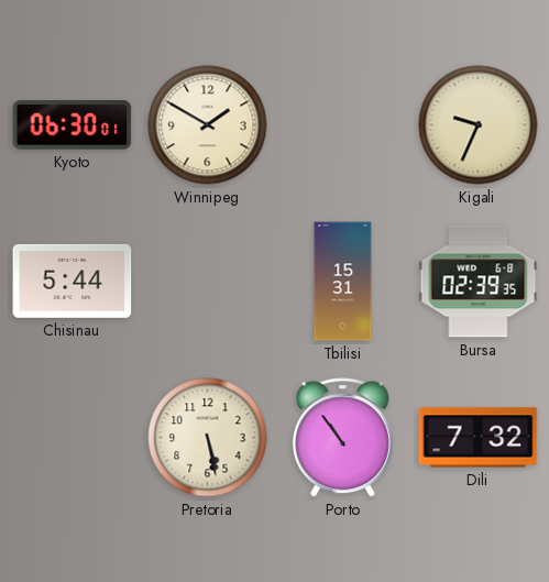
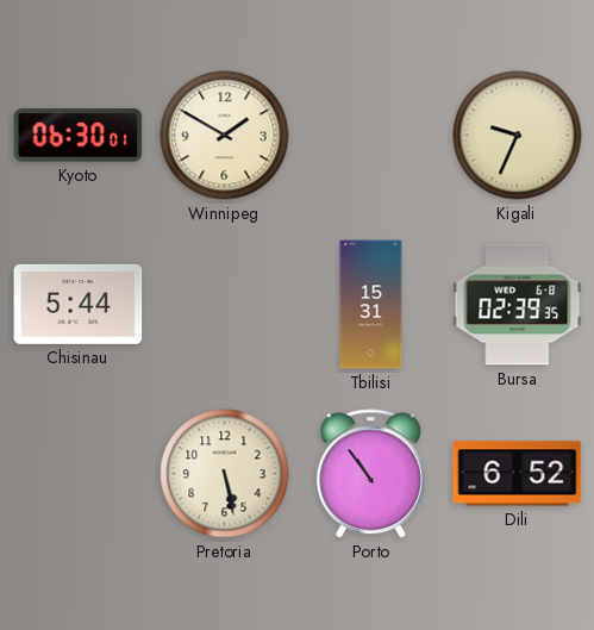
Dili: 7:32 -> 6:52 (518, 474)
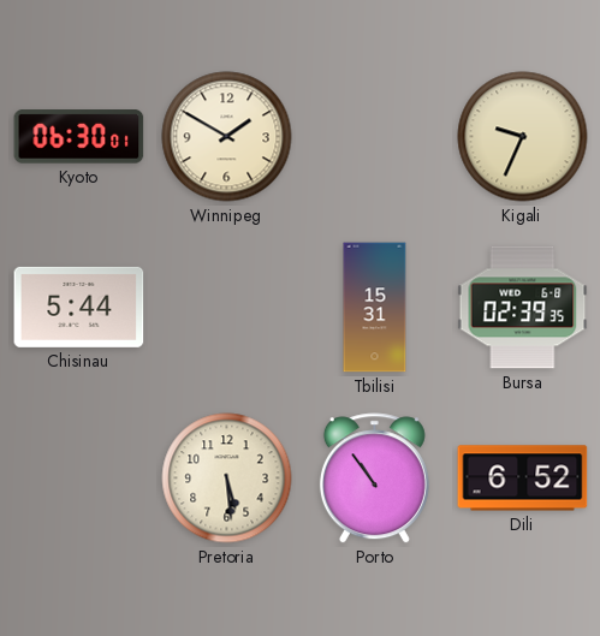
Pretoria: 5:28 -> 5:29 (227, 479)
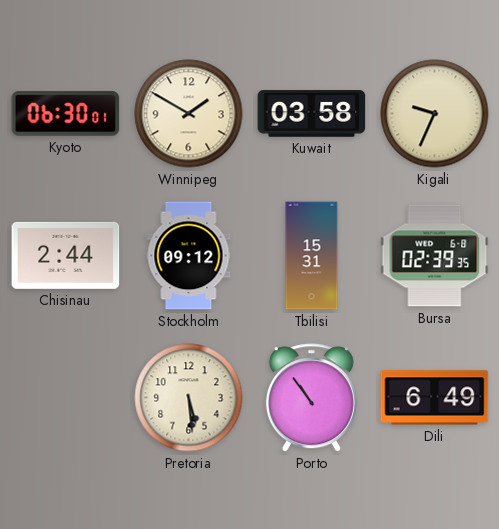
Kuwait: none -> 03:58 (312, 114)
Chisinau: 5:44 -> 2:44 (66, 255)
Stockholm: none -> 09:12 (189, 256)
Dili: 6:52 -> 6:49 (435, 398)
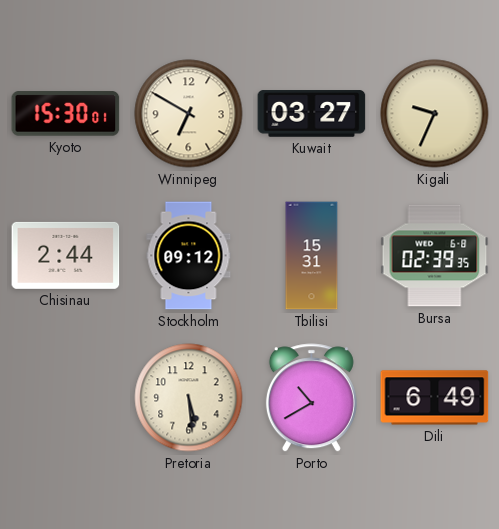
Kyoto: 06:30 -> 15:30 (66, 114)
Winnipeg: 1:50 -> 6:50 (189, 114)
Kuwait: 03:58 -> 03:27 (312, 114)
Porto: 10:54 -> 10:40 (311, 398)
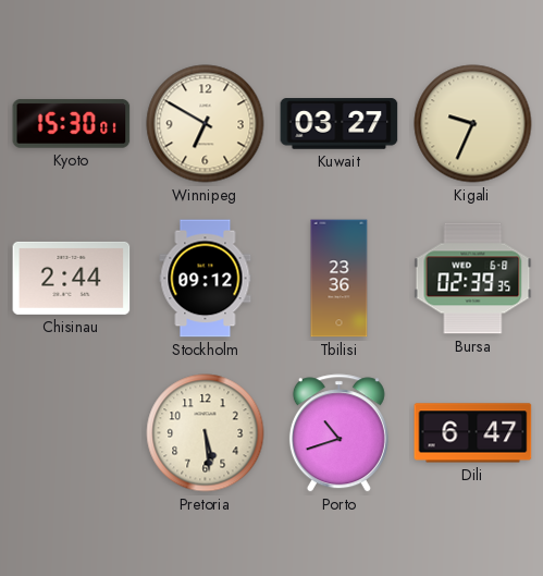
Tbilisi: 15:31 -> 23:36 (340, 279)
Porto: 10:40 -> 10:42 (338, 433)
Dili: 6:49 -> 6:47 (473, 433)
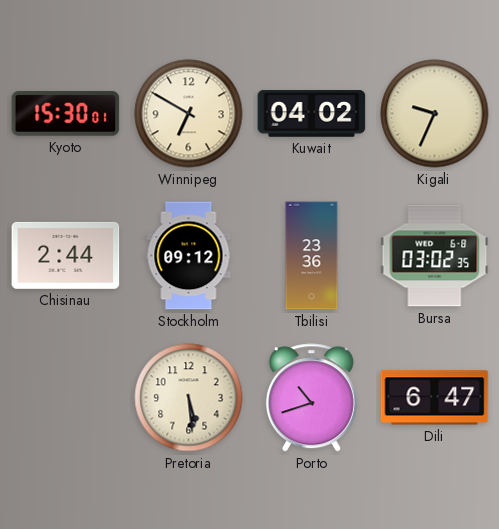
Kuwait: 03:27 -> 04:02 (312, 114)
Bursa: 02:39 -> 03:02 (435, 256)
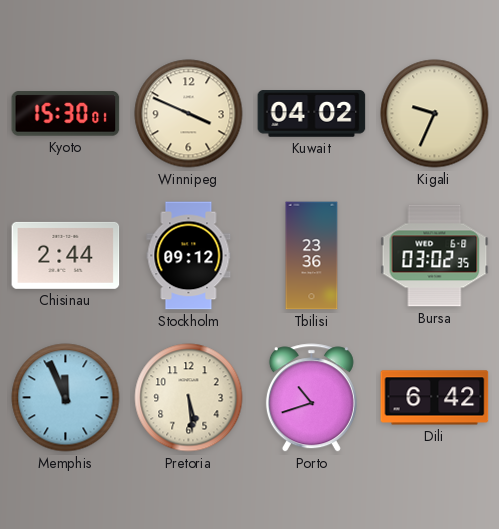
Winnipeg: 6:50 -> 3:49 (189, 114)
Memphis: none -> 11:56 (66, 398)
Dili: 6:47 -> 6:42 (435, 398)
